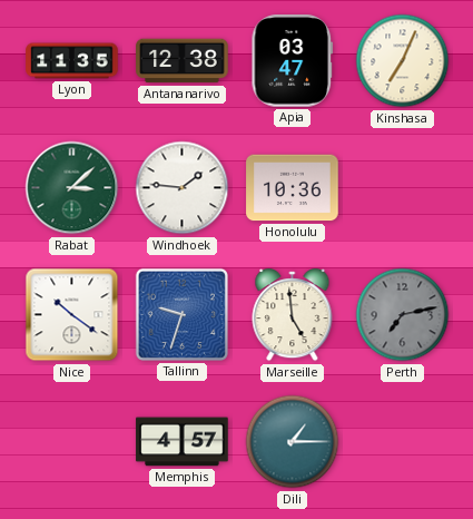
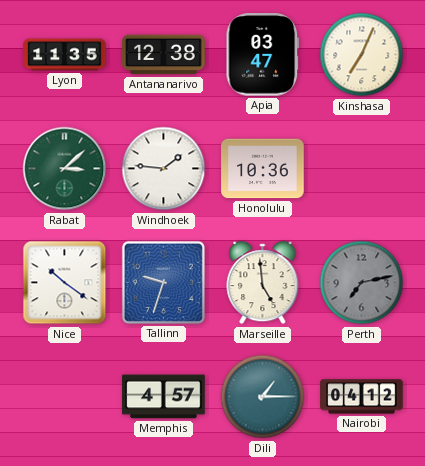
Nairobi: none -> 04:12 (362, 397)
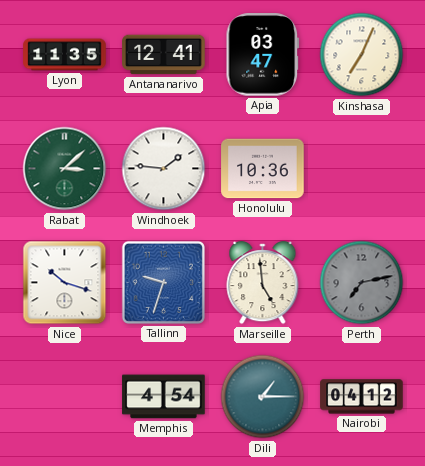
Antananarivo: 12:38 -> 12:41 (164, 55)
Nice: 10:21 -> 10:18 (65, 283)
Memphis: 4:57 -> 4:54 (164, 397)
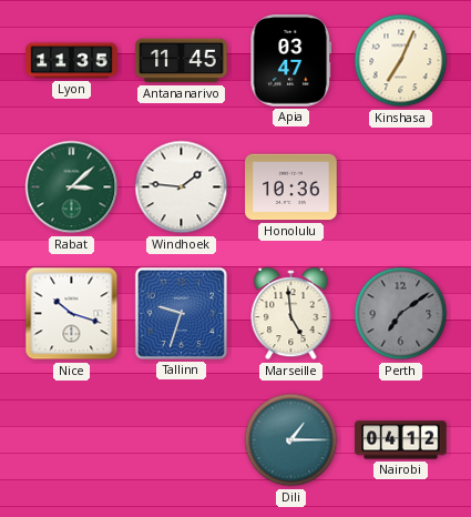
Antananarivo: 12:41 -> 11:45 (182, 61)
Perth: 7:13 -> 7:09 (401, 314)
Memphis: 4:54 -> none (164, 397)
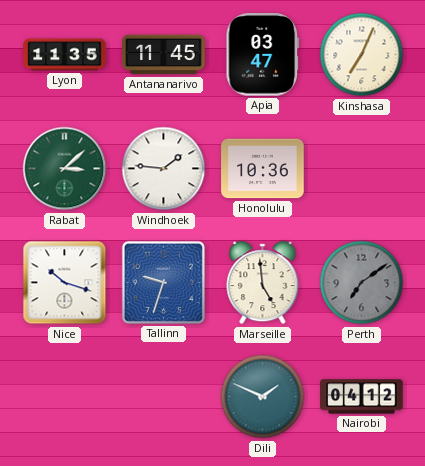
Dili: 1:15 -> 1:49 (263, 397)
